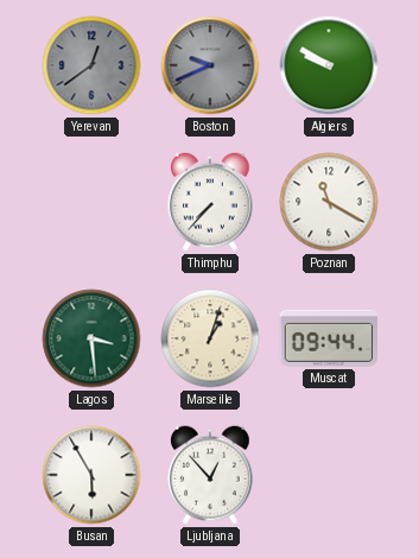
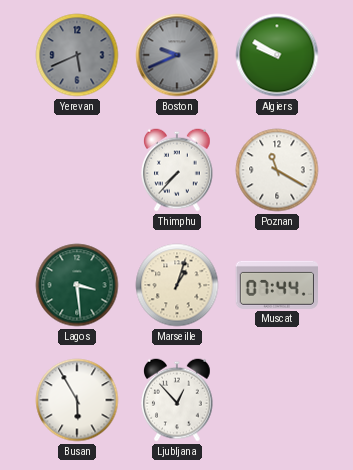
Yerevan: 12:39 -> 5:41 (77, 55)
Muscat: 09:44 -> 07:44 (276, 285)
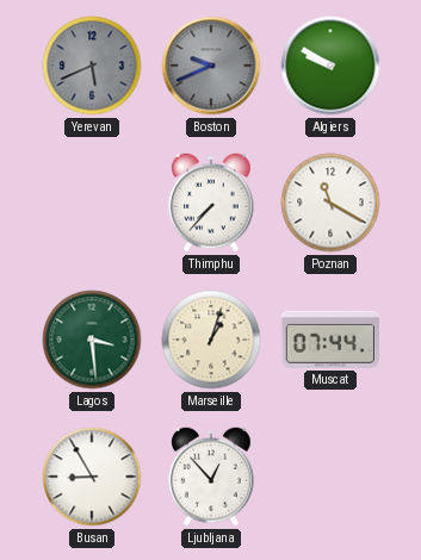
Busan: 5:55 -> 8:55 (92, 477)
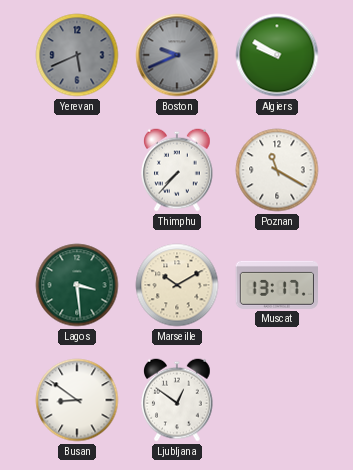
Marseille: 1:03 -> 10:10 (177, 285)
Muscat: 07:44 -> 13:17 (276, 285)
Busan: 8:55 -> 8:51 (77, 400)
Ljubljana: 12:53 -> 12:51 (177, 400)
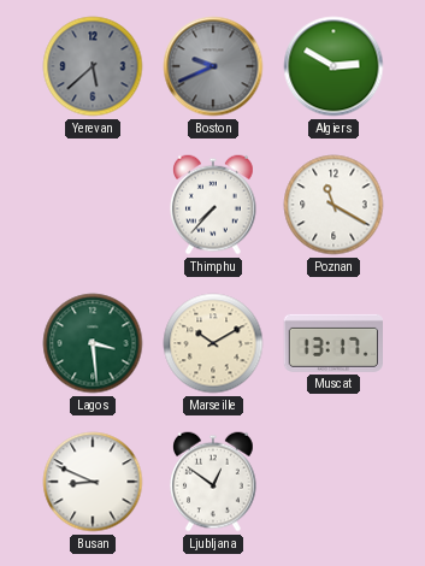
Yerevan: 5:41 -> 5:38 (93, 66)
Algiers: 9:50 -> 2:50 (333, 66)
Busan: 8:51 -> 8:49 (93, 482)
